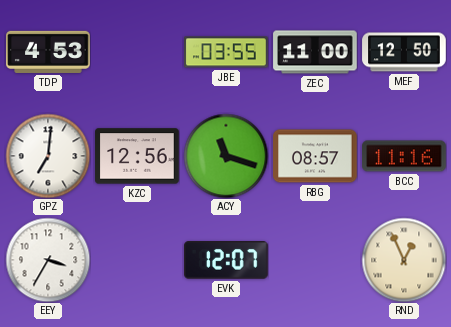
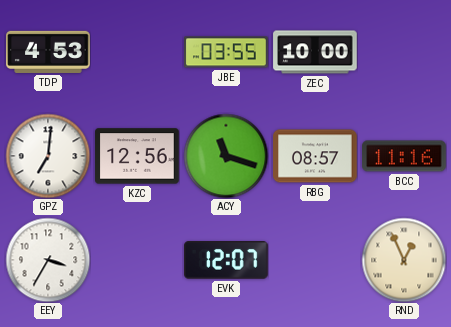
ZEC: 11:00 -> 10:00 (315, 52)
MEF: 12:50 -> none (404, 52)
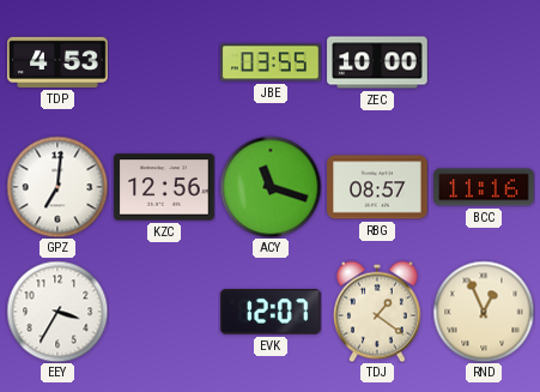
TDJ: none -> 1:21 (377, 312)
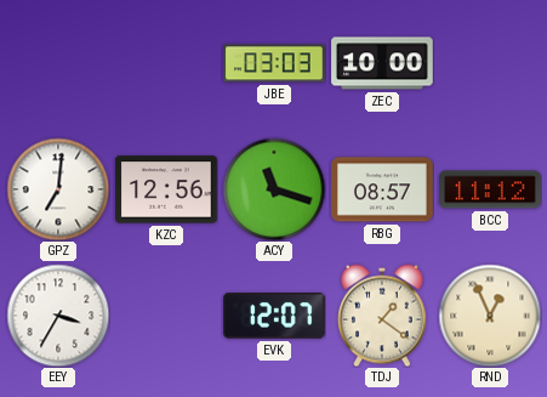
TDP: 4:53 -> none (57, 62)
JBE: 03:55 -> 03:03 (274, 63)
BCC: 11:16 -> 11:12 (490, 189)
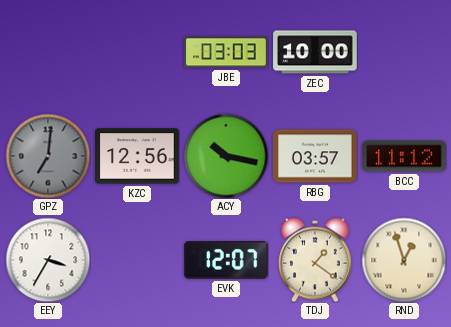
GPZ dial: white -> grey (48, 156)
ACY: 11:18 -> 10:17 (226, 156)
RBG: 08:57 -> 03:57 (315, 156)
RND: 12:56 -> 12:57 (404, 260)
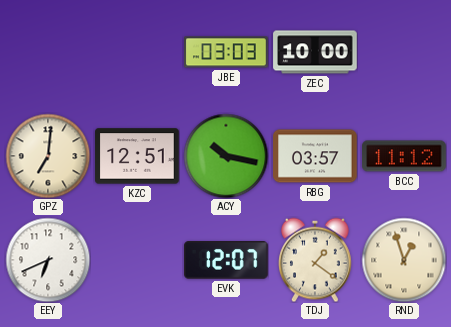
GPZ dial: grey -> cream (48, 156)
KZC: 12:56 -> 12:51 (137, 156)
EEY: 3:35 -> 6:41 (48, 260)
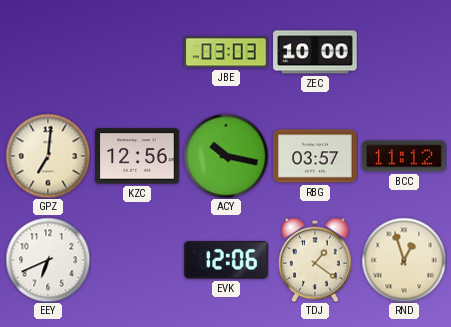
KZC: 12:51 -> 12:56 (137, 156)
EVK: 12:07 -> 12:06 (226, 261)
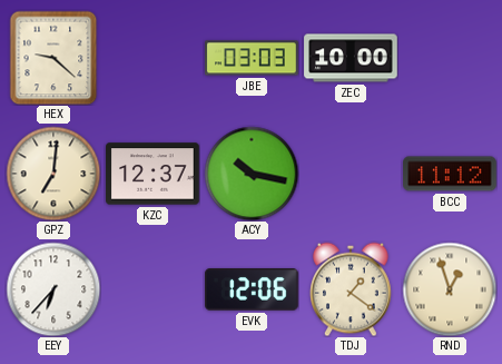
HEX: none -> 9:22 (53, 58)
KZC: 12:56 -> 12:37 (152, 174)
RBG: 03:57 -> none (315, 156)
EEY: 6:41 -> 6:37 (53, 289)
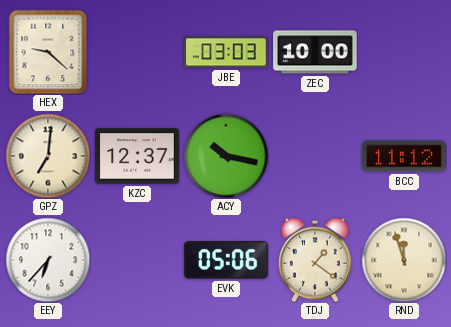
EVK: 12:06 -> 05:06 (226, 261)
RND: 12:57 -> 11:57 (404, 260)
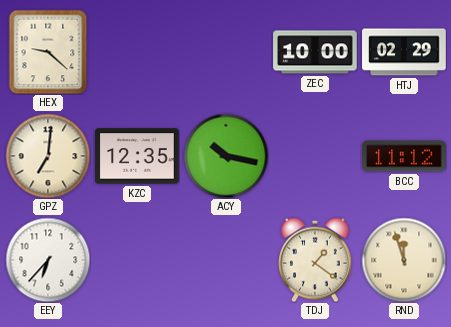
JBE: 03:03 -> none (226, 52)
HTJ: none -> 02:29 (404, 52)
KZC: 12:37 -> 12:35 (137, 156)
EVK: 05:06 -> none (226, 261)
